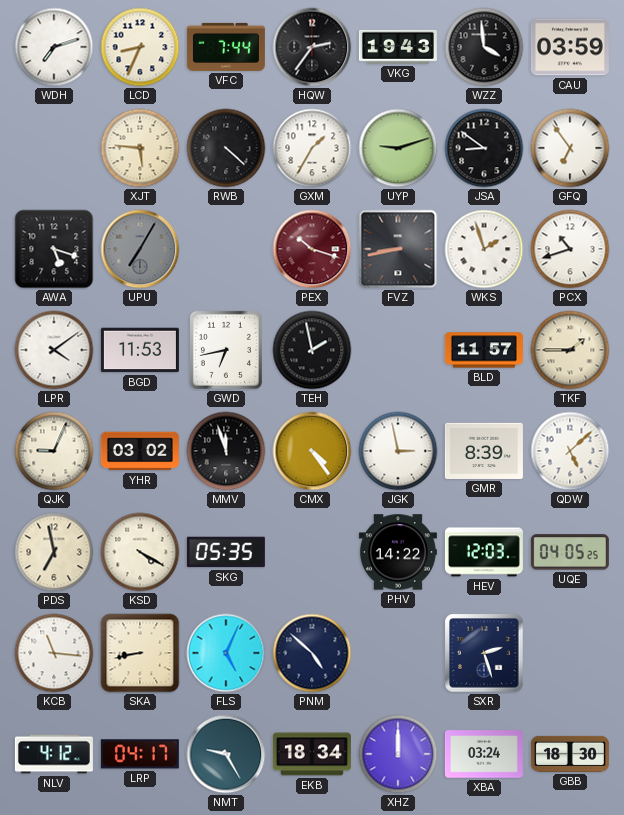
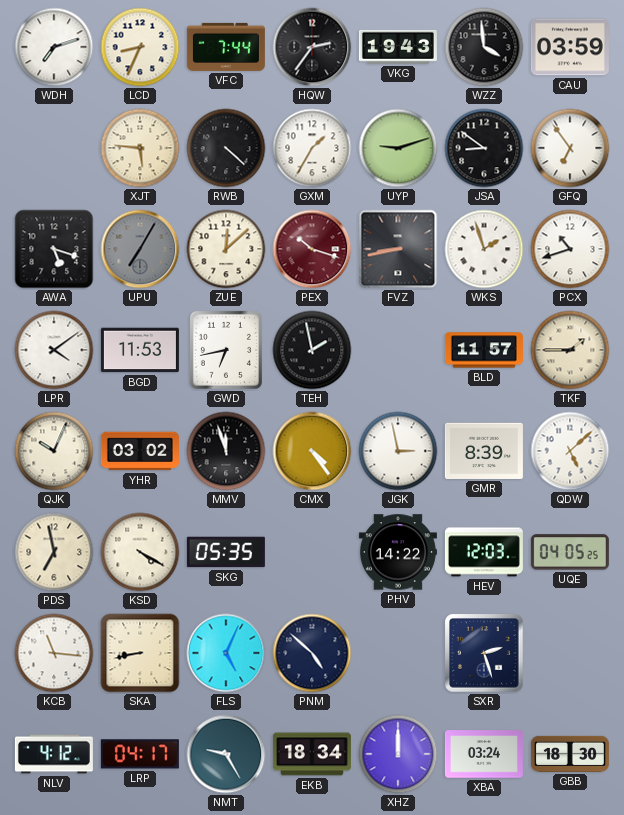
ZUE: none -> 12:08 (226, 249)
QJK: 9:04 -> 10:04 (54, 451)
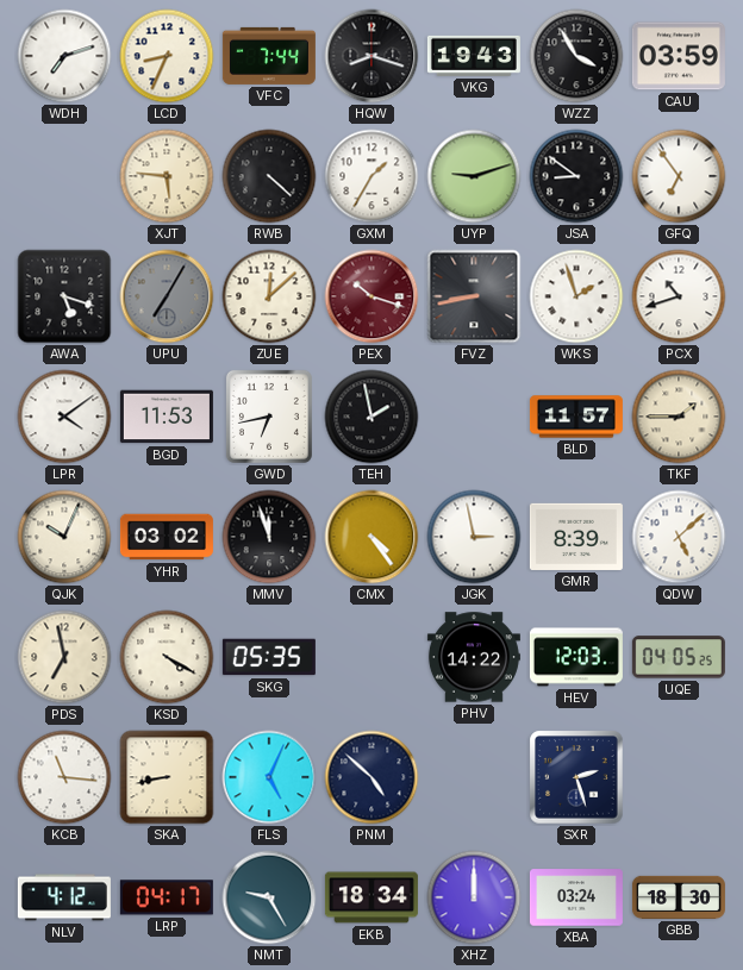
HQW: 2:36 -> 8:18 (371, 56)
WZZ: 3:59 -> 3:55 (576, 56)
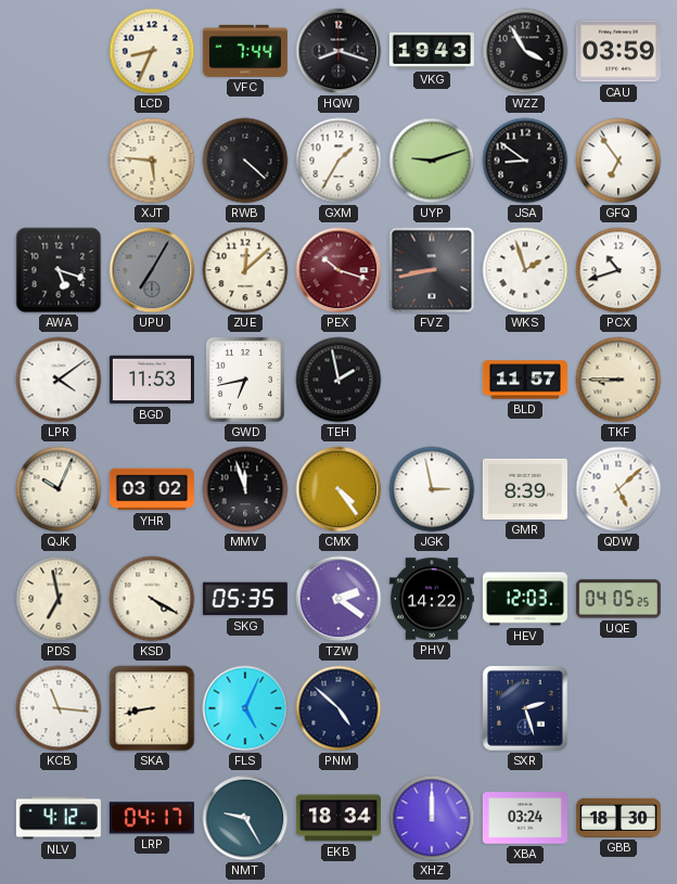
WDH: 7:12 -> none (64, 56)
TKF: 1:45 -> 8:45 (618, 380)
TZW: none -> 2:21 (338, 599)
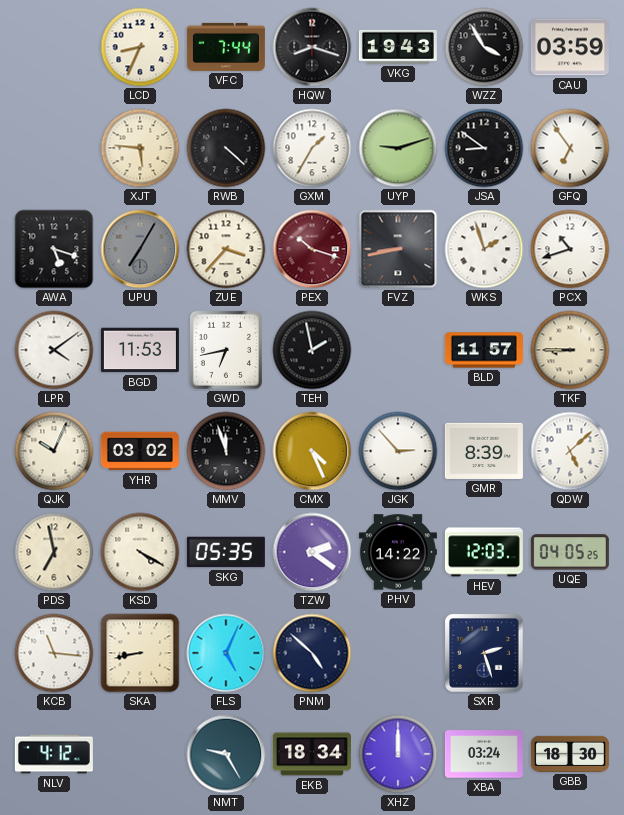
ZUE: 12:08 -> 3:37 (226, 249)
CMX: 4:24 -> 4:26 (312, 451)
JGK: 2:58 -> 2:53 (398, 451)
LRP: 04:17 -> none (152, 818)
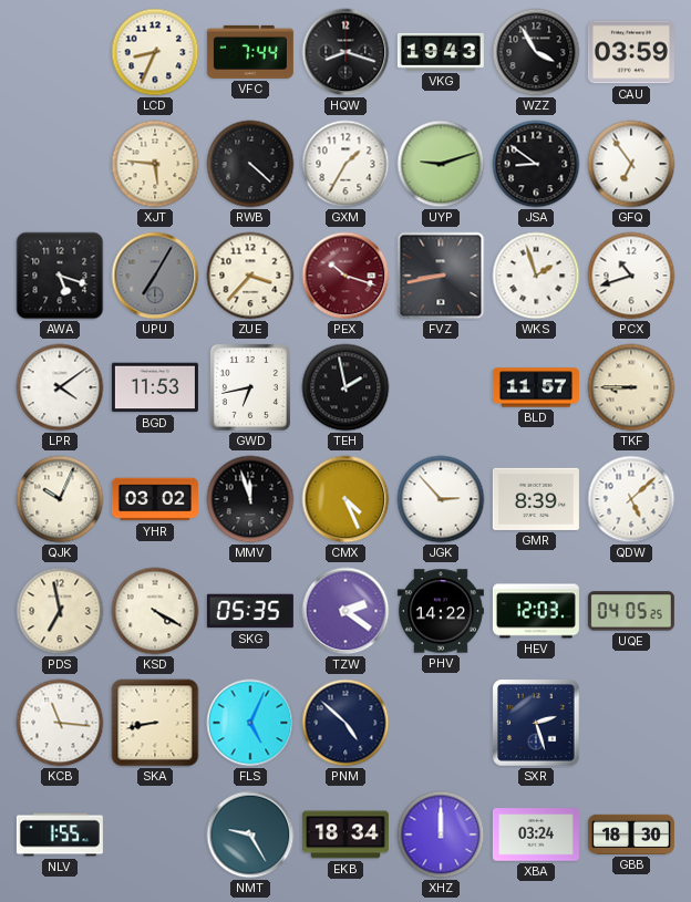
NLV: 4:12 -> 1:55 (60, 834)
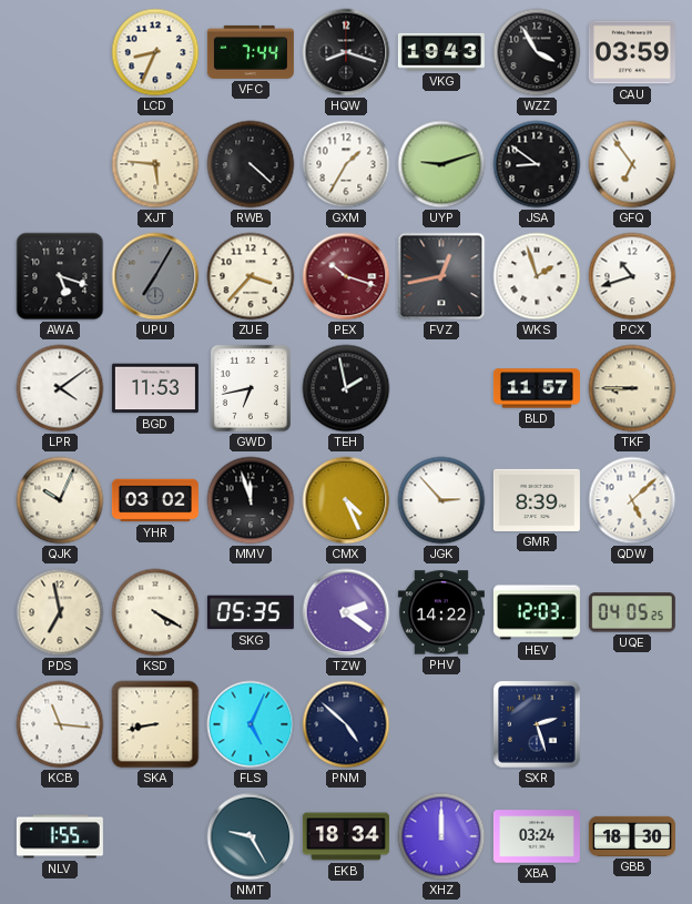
FVZ: 8:43 -> 12:43 (441, 276)
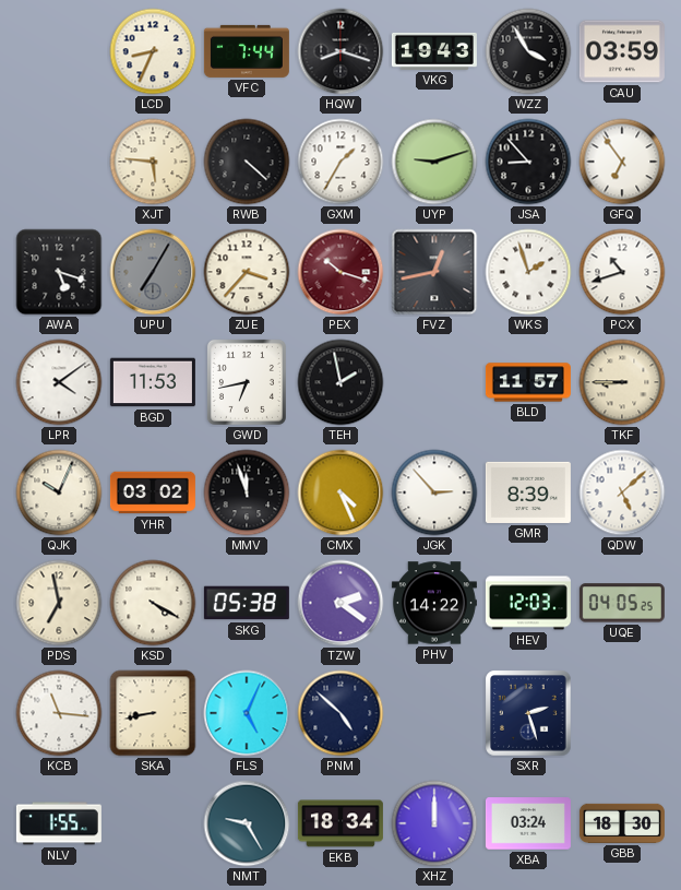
JSA: 8:51 -> 8:53 (528, 162)
SKG: 05:35 -> 05:38 (247, 603)
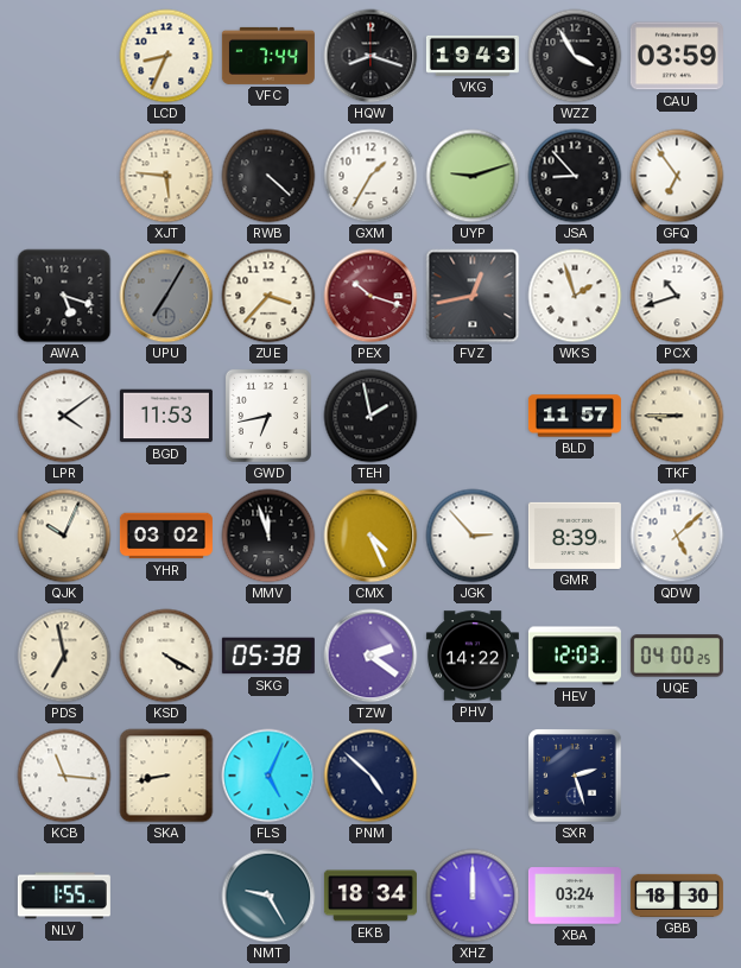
UQE: 04:05 -> 04:00 (677, 656)
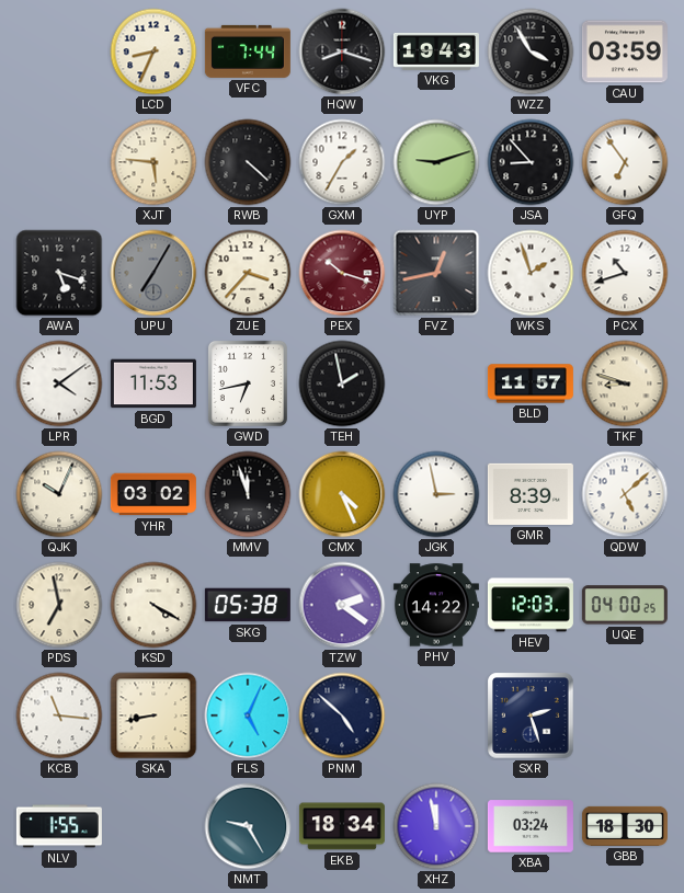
TKF: 8:45 -> 8:48 (625, 383)
JGK: 2:53 -> 2:58 (436, 494)
XHZ: 12:00 -> 11:58 (436, 826)
